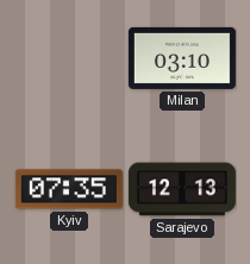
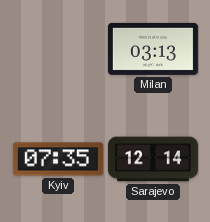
Milan: 03:10 -> 03:13 (153, 49)
Sarajevo: 12:13 -> 12:14 (153, 159)
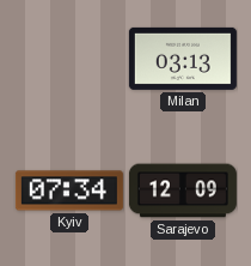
Kyiv: 07:35 -> 07:34 (69, 191)
Sarajevo: 12:14 -> 12:09 (183, 191)
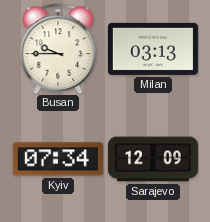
Busan: none -> 9:45 (58, 49)
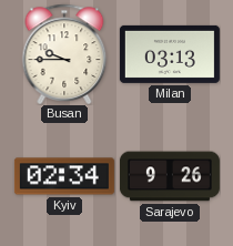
Kyiv: 07:34 -> 02:34 (64, 176)
Sarajevo: 12:09 -> 9:26 (170, 176)
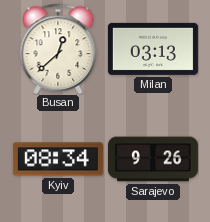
Busan: 9:45 -> 12:38 (58, 49)
Kyiv: 02:34 -> 08:34 (58, 159)
